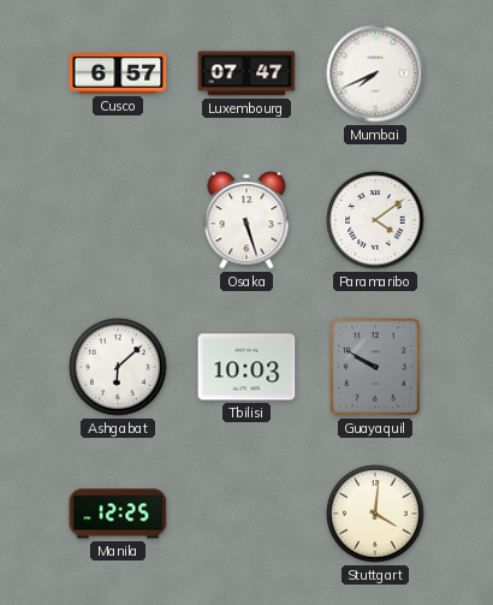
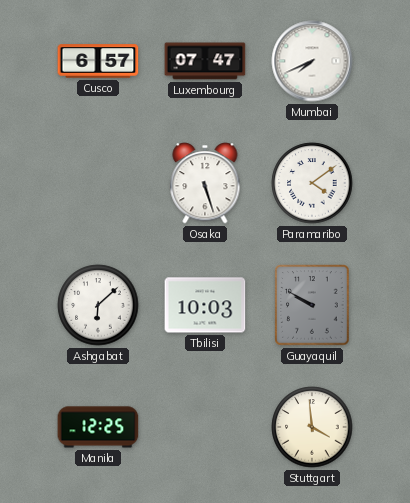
Stuttgart: 4:01 -> 3:59 (312, 427)
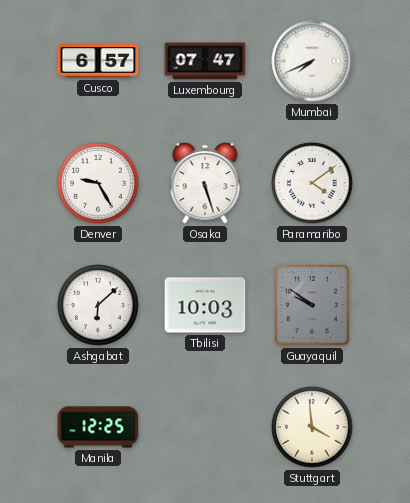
Denver: none -> 9:25 (98, 183)
Guayaquil: 9:50 -> 9:51 (312, 305)
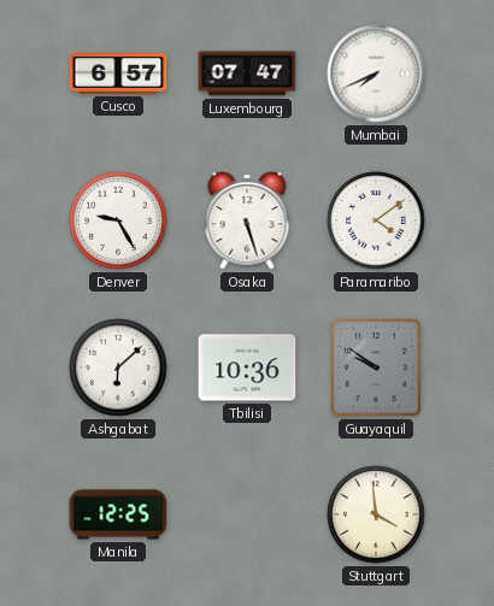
Tbilisi: 10:03 -> 10:36 (247, 367)
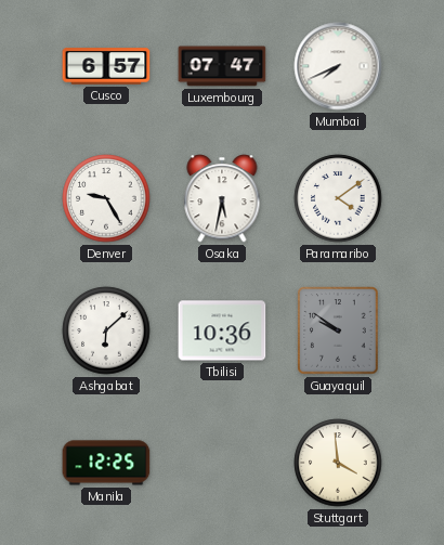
Osaka: 5:27 -> 5:32 (222, 198)
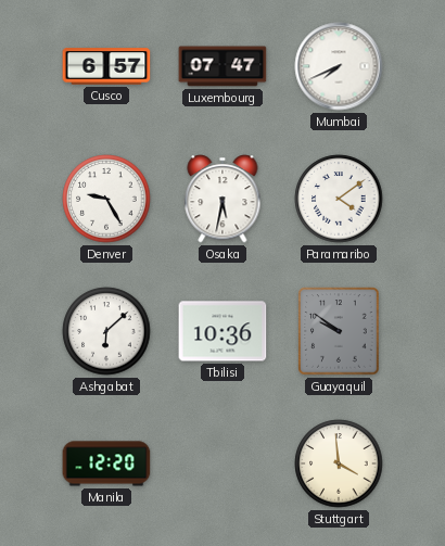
Manila: 12:25 -> 12:20 (106, 464)
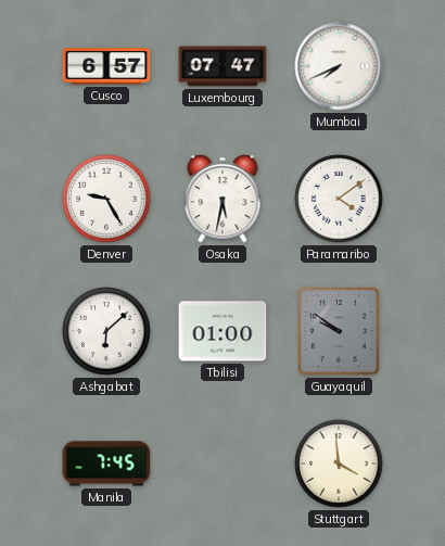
Tbilisi: 10:36 -> 01:00 (223, 331)
Manila: 12:20 -> 7:45 (106, 464)
